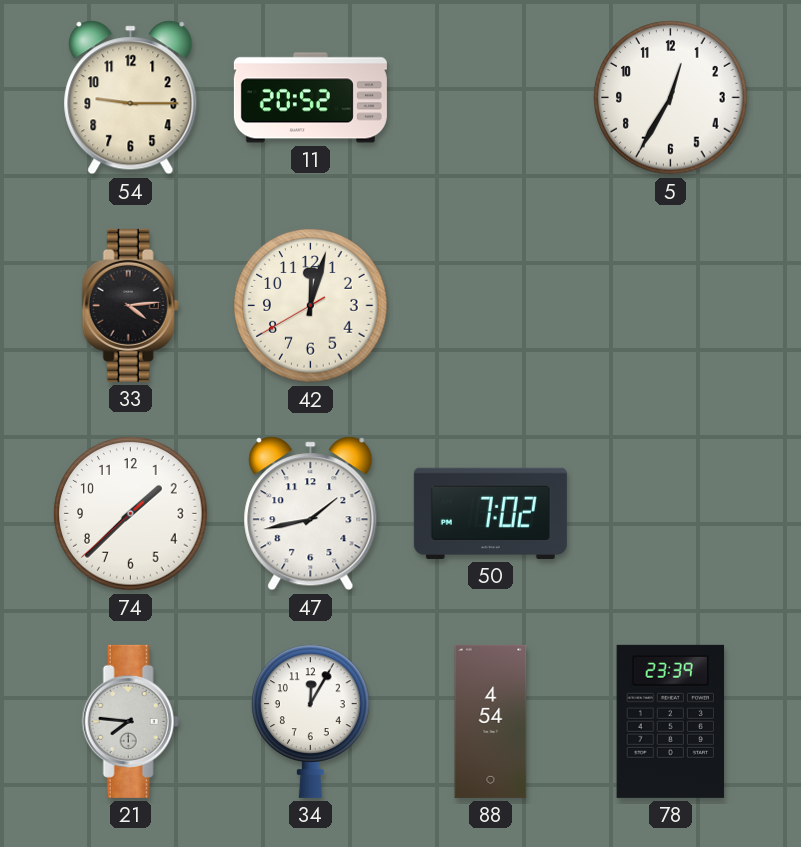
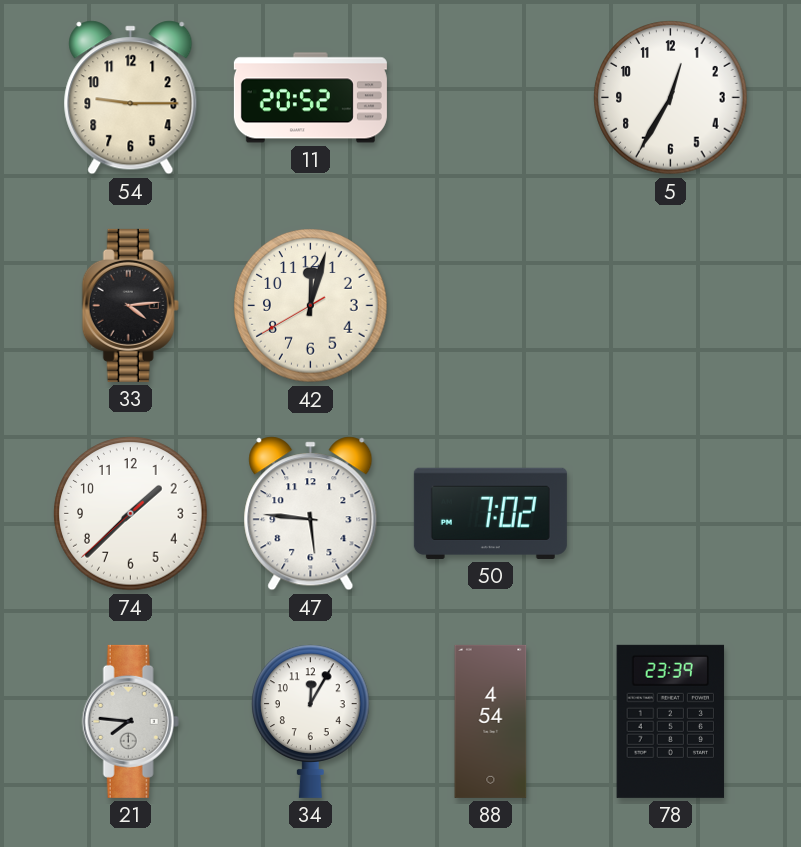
47: 1:43 -> 5:46 (311, 514)
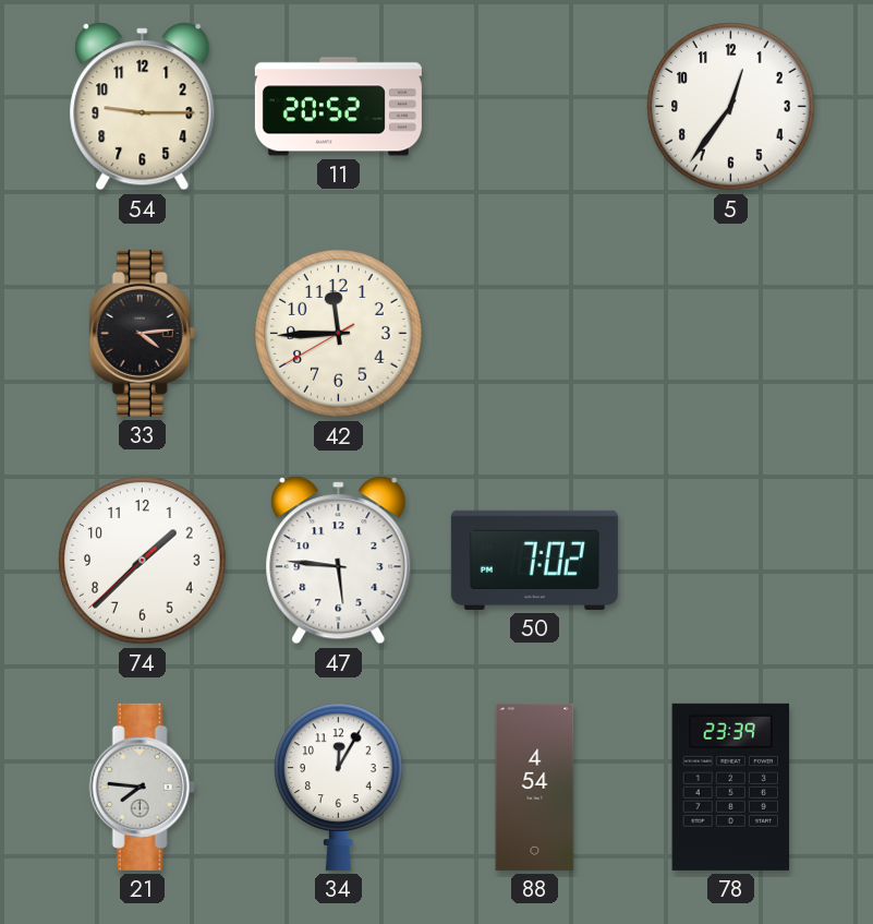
5: 12:35 -> 12:36 (731, 107)
42: 12:02 -> 11:44 (339, 334)
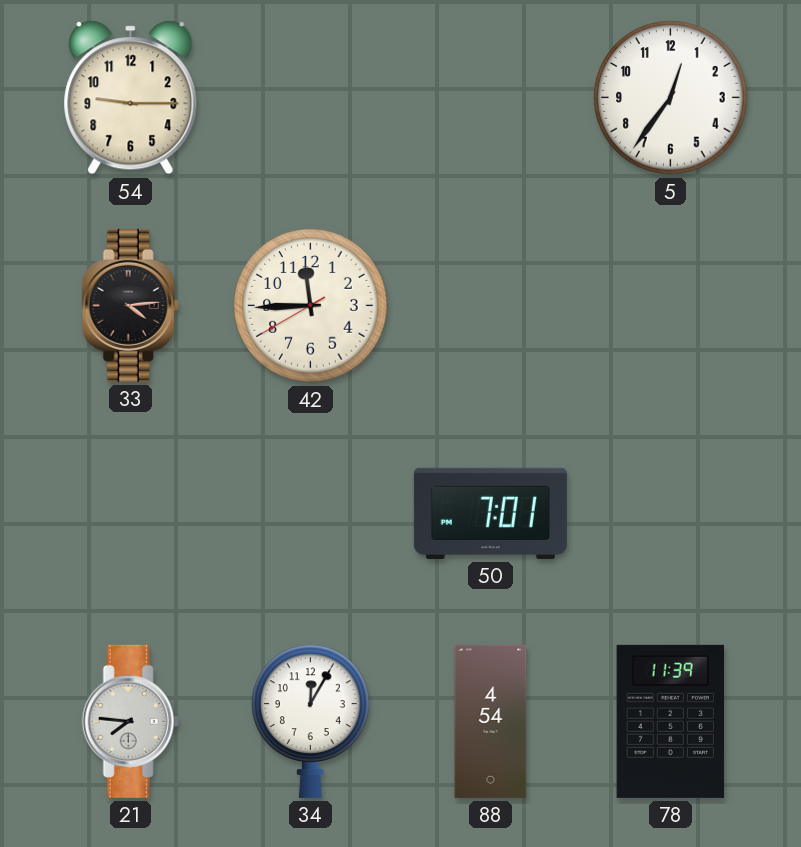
11: 20:52 -> none (338, 107)
74: 1:37 -> none (143, 561)
47: 5:46 -> none (339, 561)
50: 7:02 -> 7:01 (490, 513)
78: 23:39 -> 11:39 (671, 721)
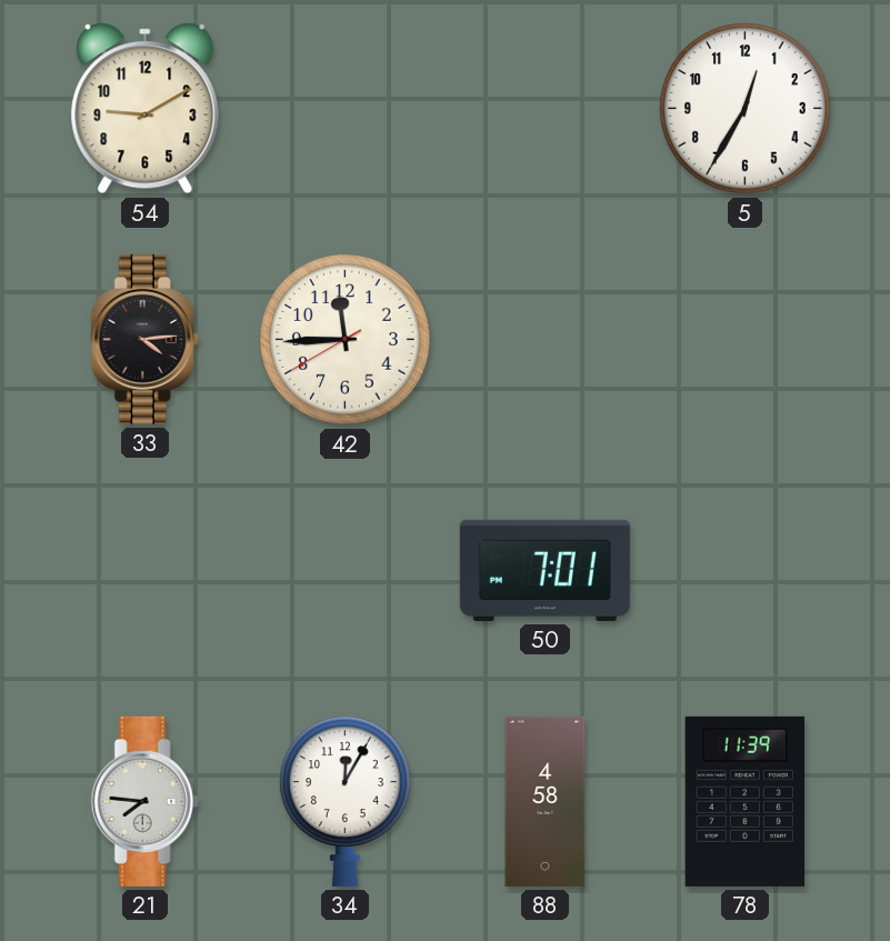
54: 9:15 -> 9:10 (146, 109)
5: 12:36 -> 12:35 (746, 109)
88: 4:54 -> 4:58 (546, 801)
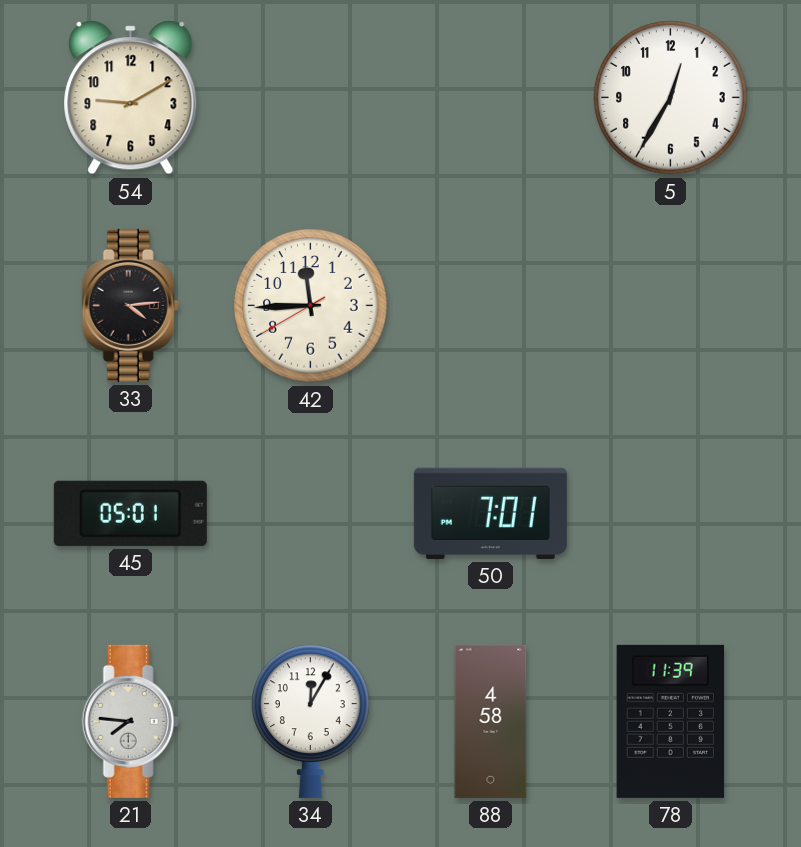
45: none -> 05:01 (130, 513)
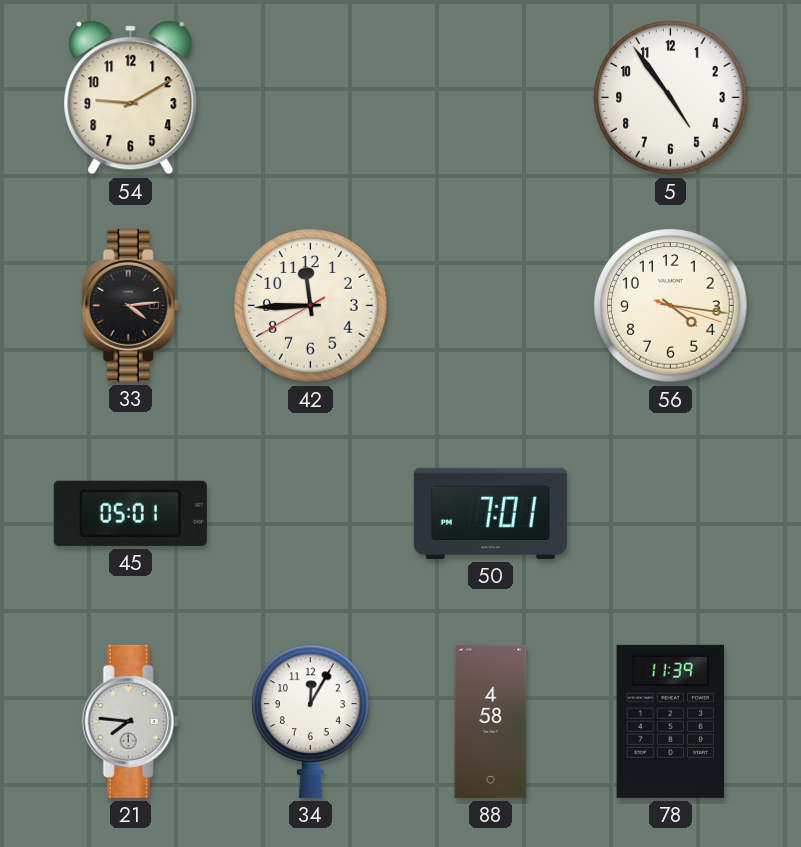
5: 12:35 -> 4:54 (671, 98)
56: none -> 4:16 (671, 306)
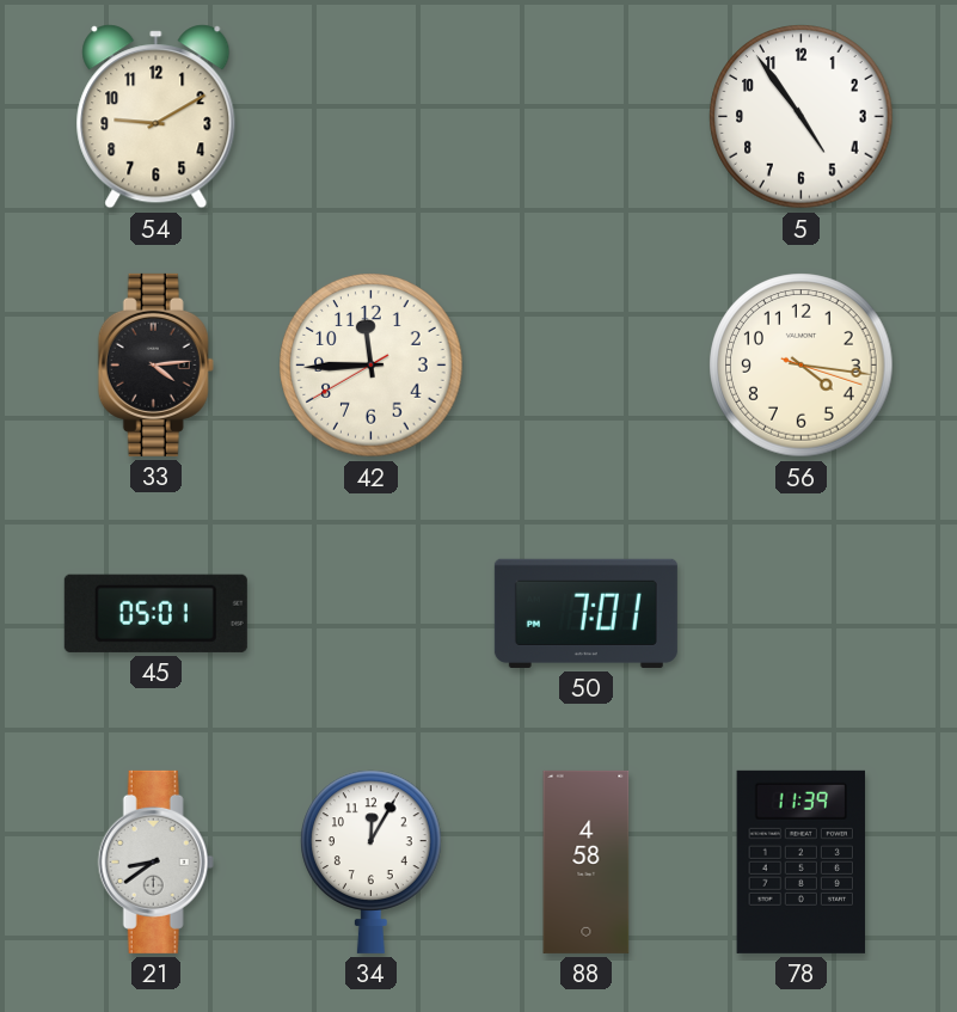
21: 7:46 -> 8:39 (155, 861)
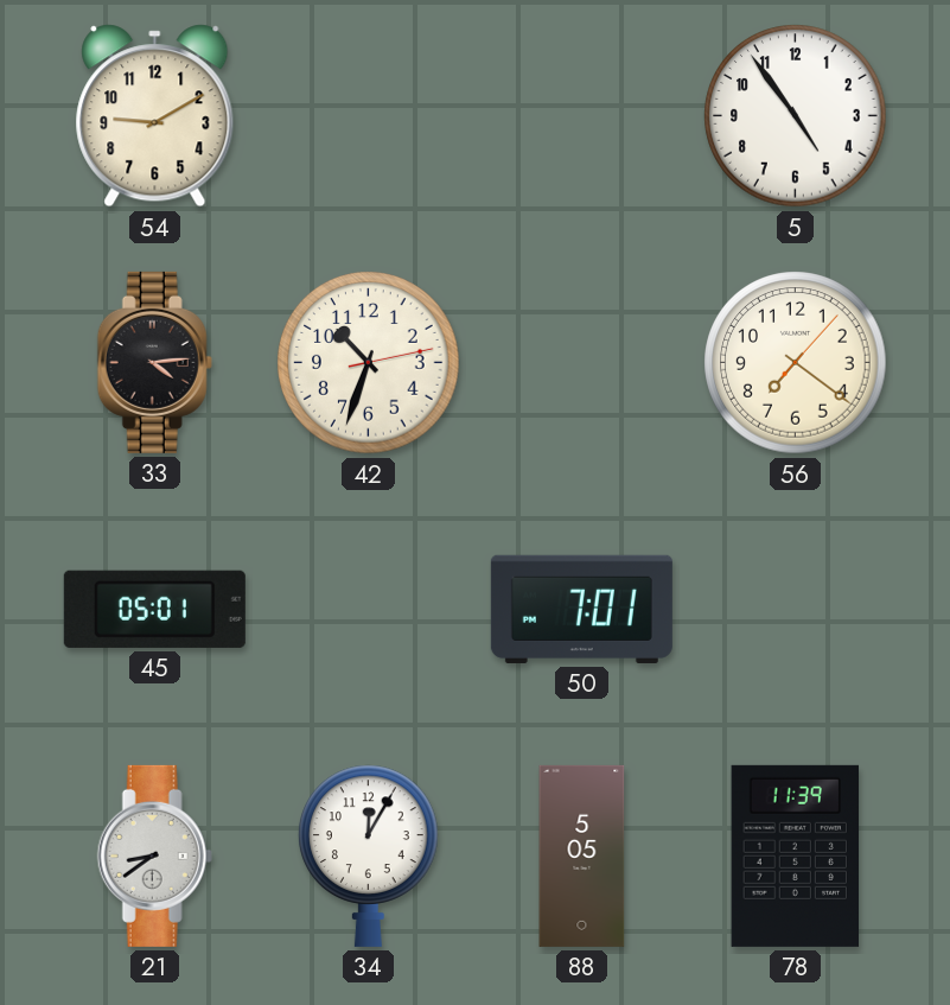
42: 11:44 -> 10:33 (369, 363)
56: 4:16 -> 7:21 (796, 363)
88: 4:58 -> 5:05 (582, 855)
